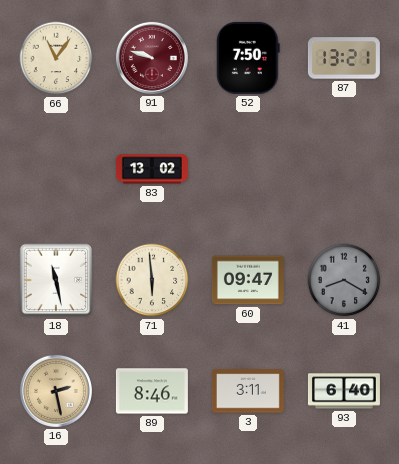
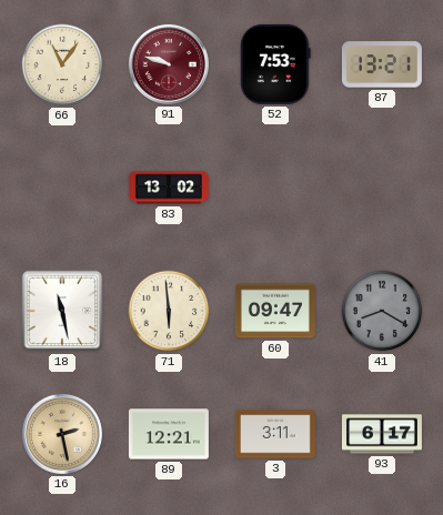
52: 7:50 -> 7:53 (276, 64)
89: 8:46 -> 12:21 (169, 434)
93: 6:40 -> 6:17 (382, 434)
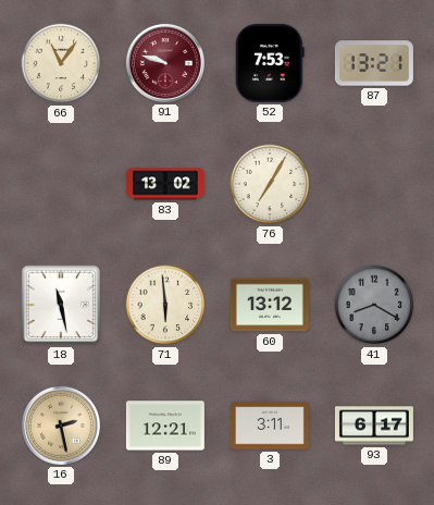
76: none -> 7:05 (270, 184)
60: 09:47 -> 13:12 (270, 305)
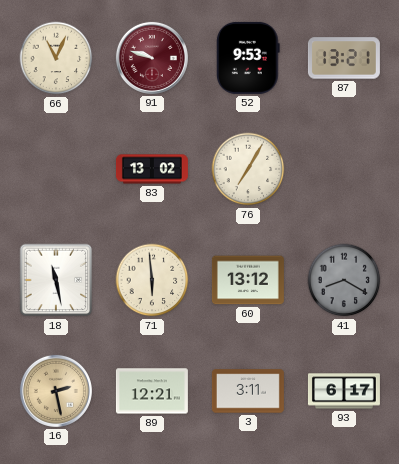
66: 11:06 -> 11:04 (56, 58)
52: 7:53 -> 9:53 (249, 58)
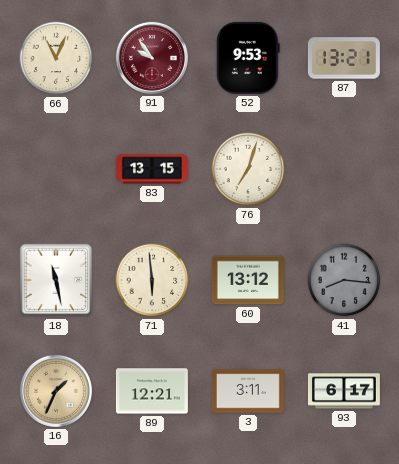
91: 9:48 -> 9:54 (152, 58)
83: 13:02 -> 13:15 (152, 169)
76: 7:05 -> 7:03 (248, 169)
41: 8:20 -> 8:16 (344, 280)
16: 2:28 -> 1:34 (56, 391)
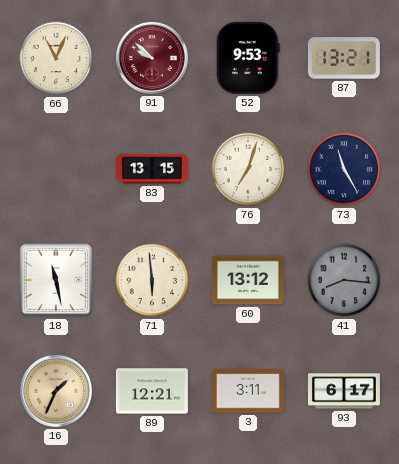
91: 9:54 -> 9:52 (152, 58)
73: none -> 11:25 (344, 169)
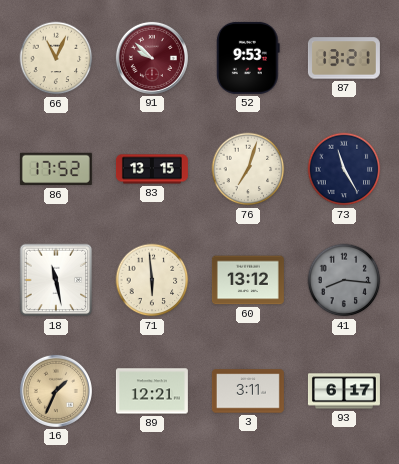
86: none -> 17:52 (56, 169)
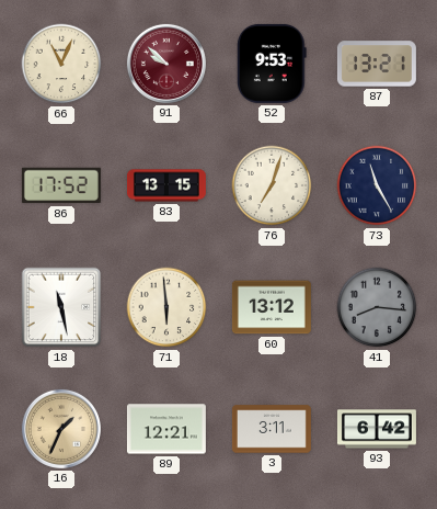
93: 6:17 -> 6:42 (377, 429)
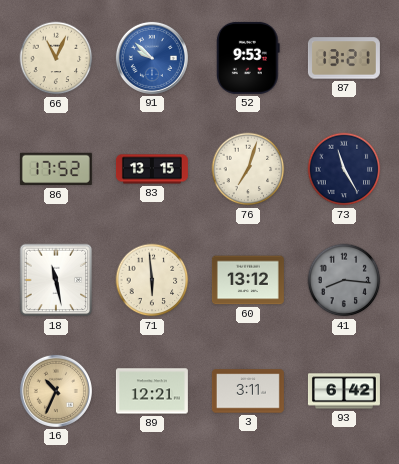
91 dial: burgundy -> blue (152, 58)
16: 1:34 -> 10:34 (56, 391)
